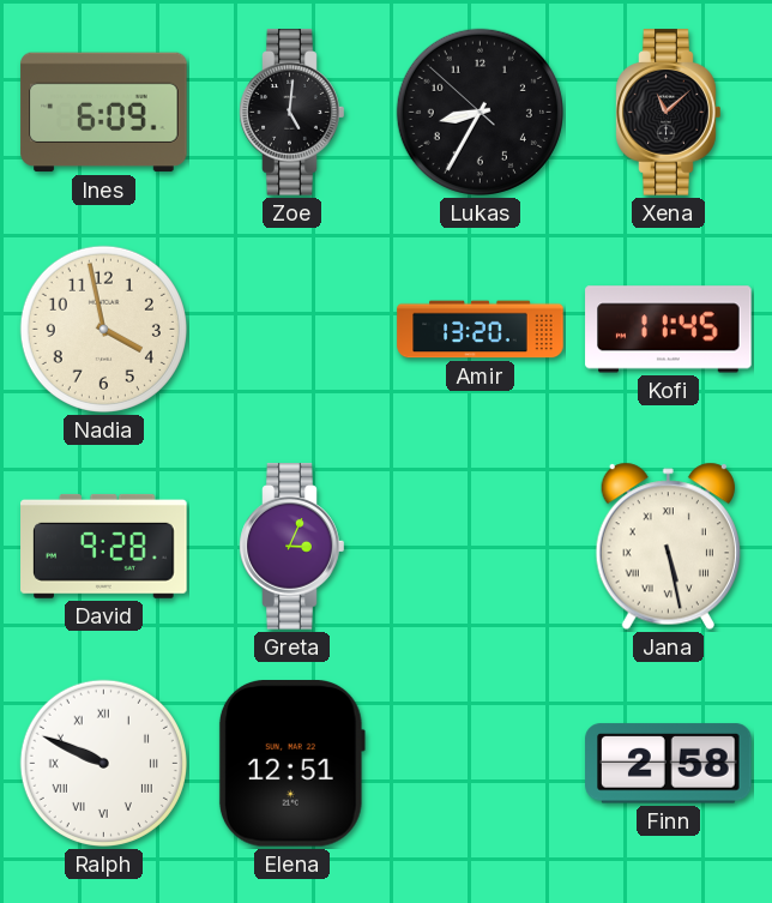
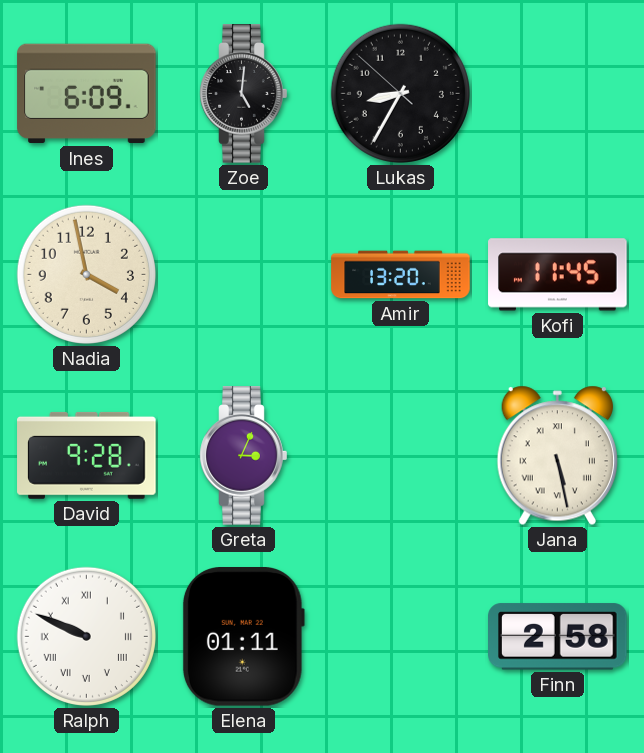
Xena: 11:08 -> none (669, 113)
Elena: 12:51 -> 01:11 (243, 637)
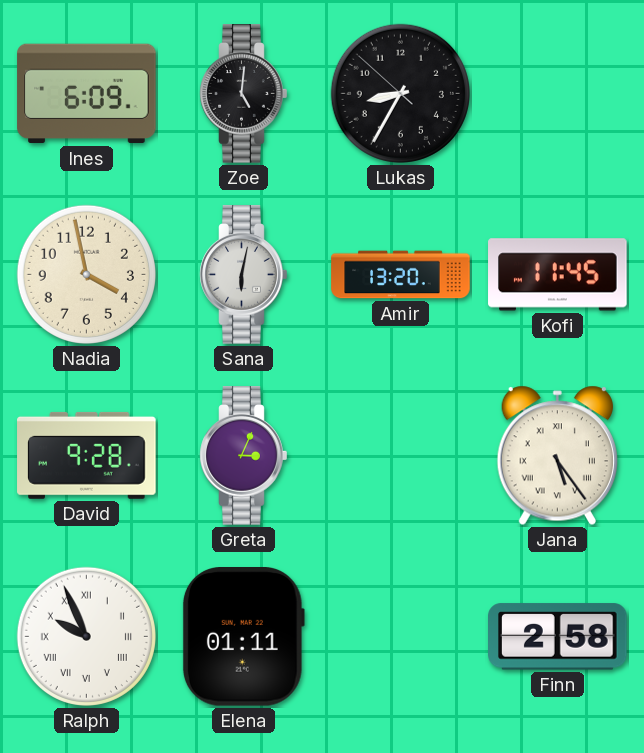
Sana: none -> 6:02 (244, 275)
Jana: 5:28 -> 5:24 (557, 456)
Ralph: 9:49 -> 9:56 (86, 636)
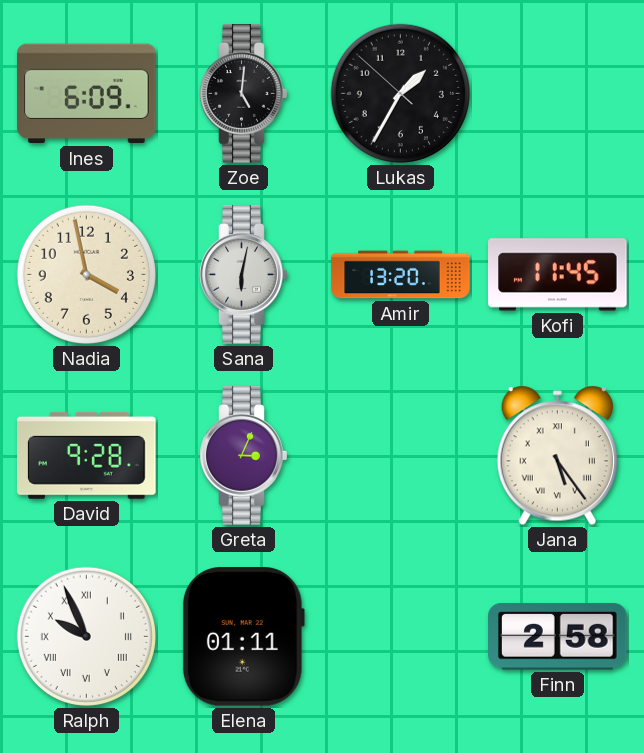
Lukas: 8:34 -> 1:34 (400, 93)
